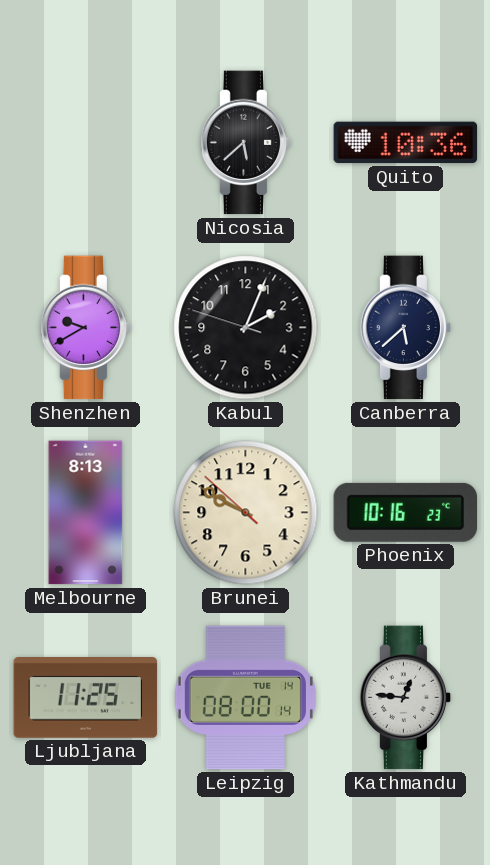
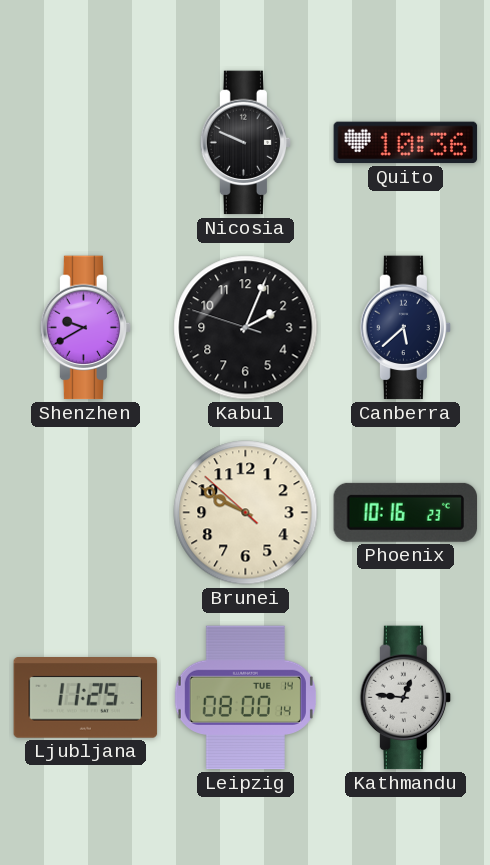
Nicosia: 5:38 -> 9:49 (246, 143)
Melbourne: 8:13 -> none (86, 513)
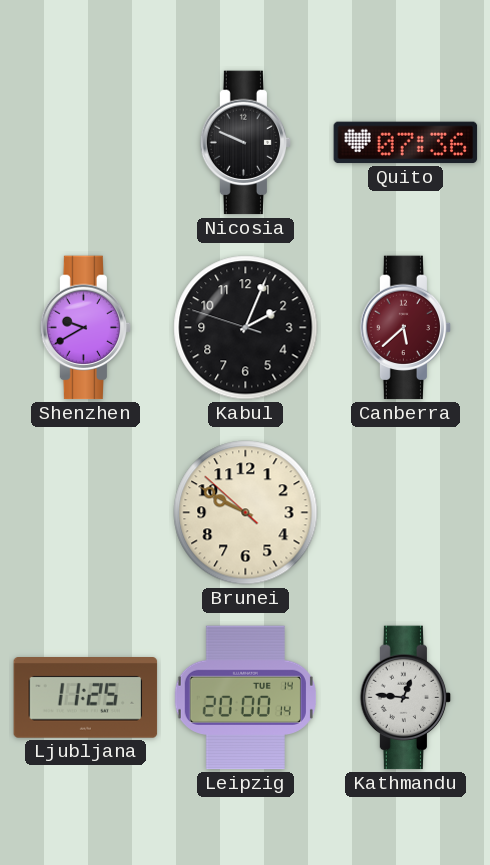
Quito: 10:36 -> 07:36 (406, 143)
Canberra dial: navy -> burgundy (406, 328)
Phoenix: 10:16 -> none (406, 512)
Leipzig: 08:00 -> 20:00 (245, 698)
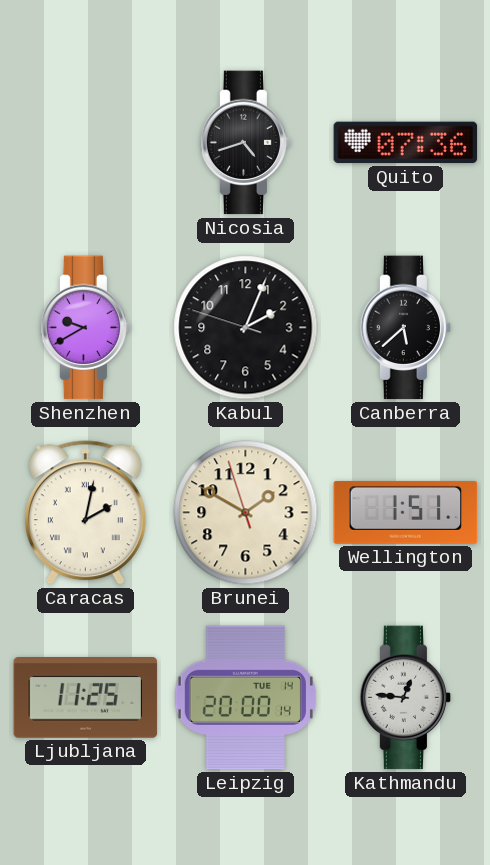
Nicosia: 9:49 -> 4:42 (246, 143)
Canberra dial: burgundy -> black (406, 328)
Caracas: none -> 2:02 (85, 513)
Brunei: 9:49 -> 1:49 (246, 513)
Wellington: none -> 1:51 (406, 513)
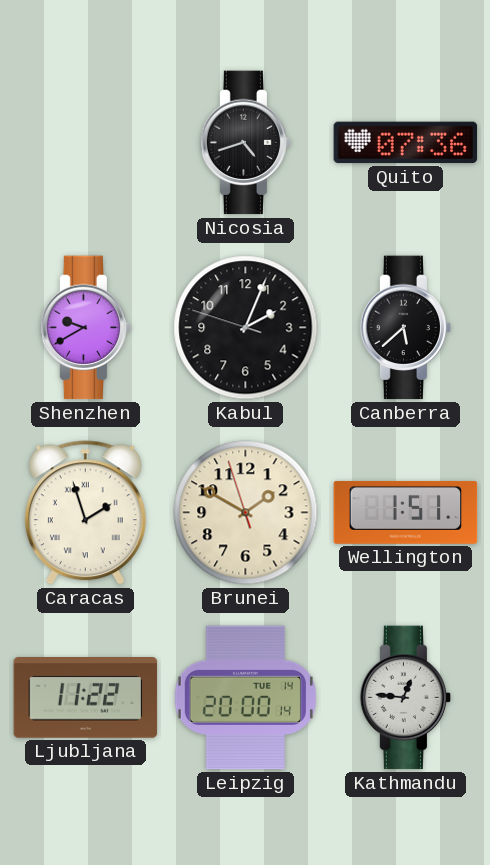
Caracas: 2:02 -> 1:57 (85, 513)
Ljubljana: 11:25 -> 11:22 (86, 698)
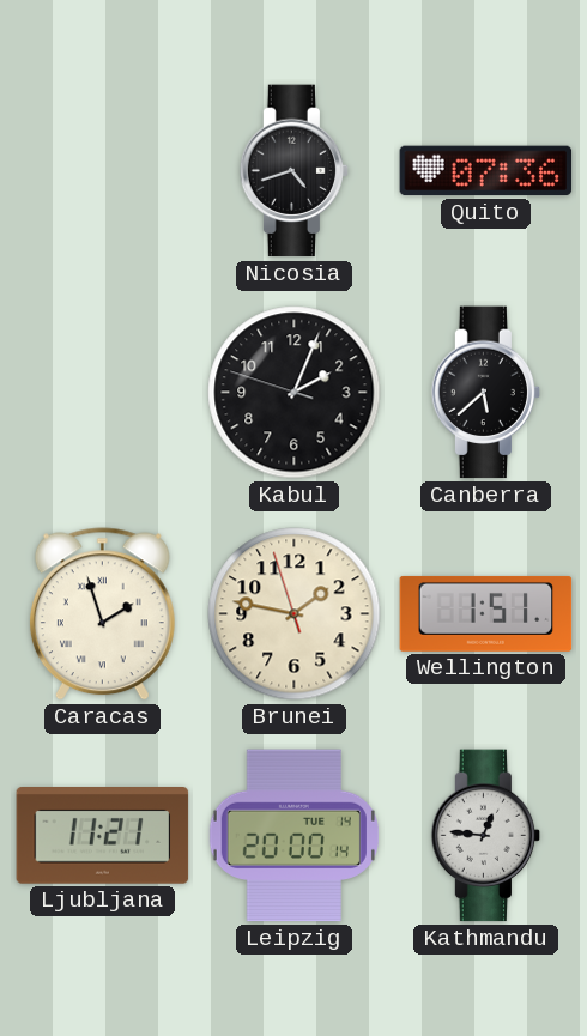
Shenzhen: 9:40 -> none (86, 328)
Brunei: 1:49 -> 1:46 (295, 614)
Ljubljana: 11:22 -> 11:21 (103, 836)
